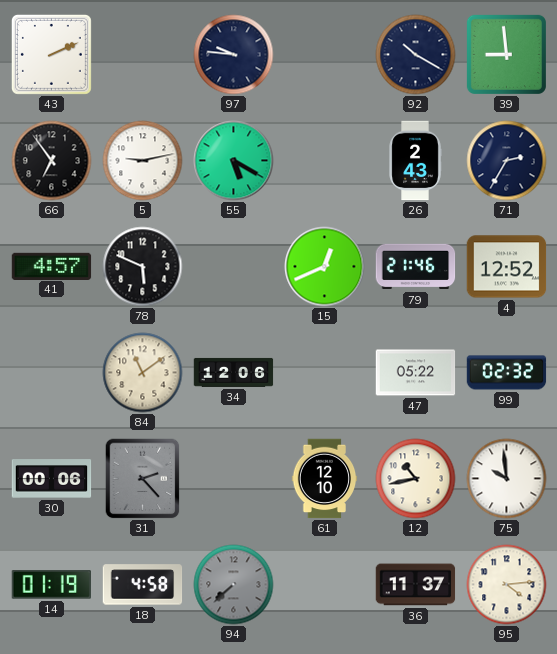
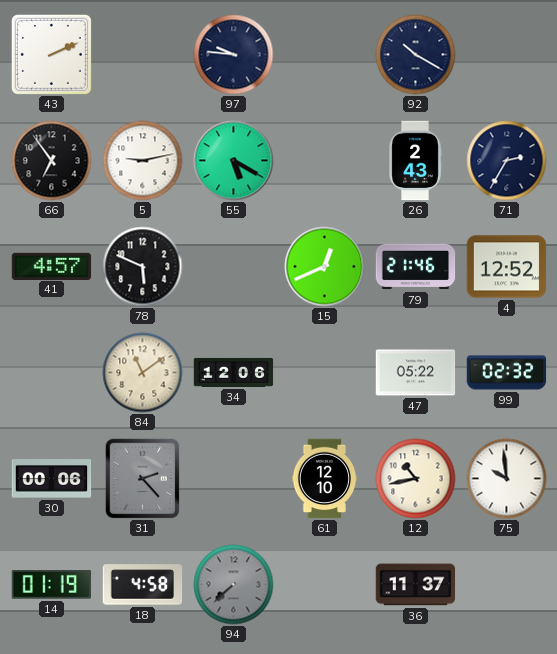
39: 8:59 -> none (506, 54)
95: 4:14 -> none (507, 585)
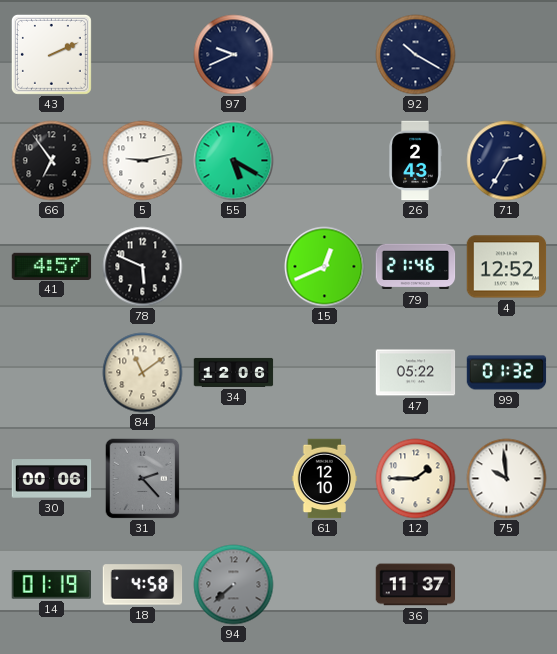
97: 9:46 -> 9:41 (234, 55)
99: 02:32 -> 01:32 (507, 373)
12: 10:43 -> 1:45 (416, 479)
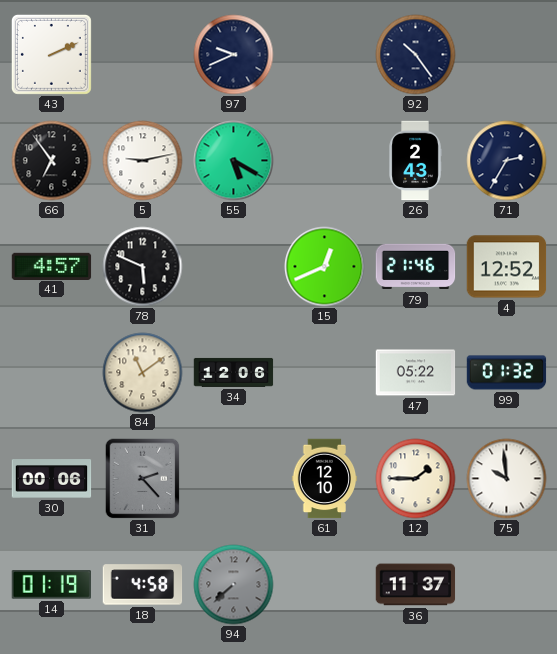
92: 10:20 -> 10:24 (416, 55)
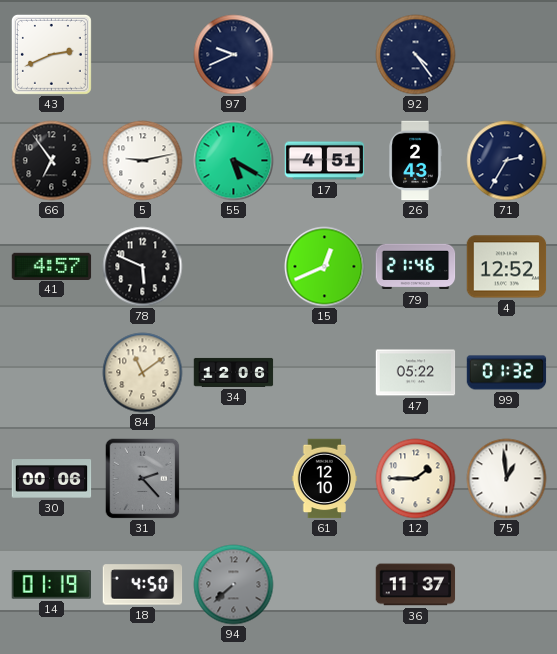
43: 2:11 -> 2:41 (51, 54)
92: 10:24 -> 4:24 (416, 55)
17: none -> 4:51 (325, 161)
75: 9:59 -> 12:59 (507, 479)
18: 4:58 -> 4:50 (143, 585)
